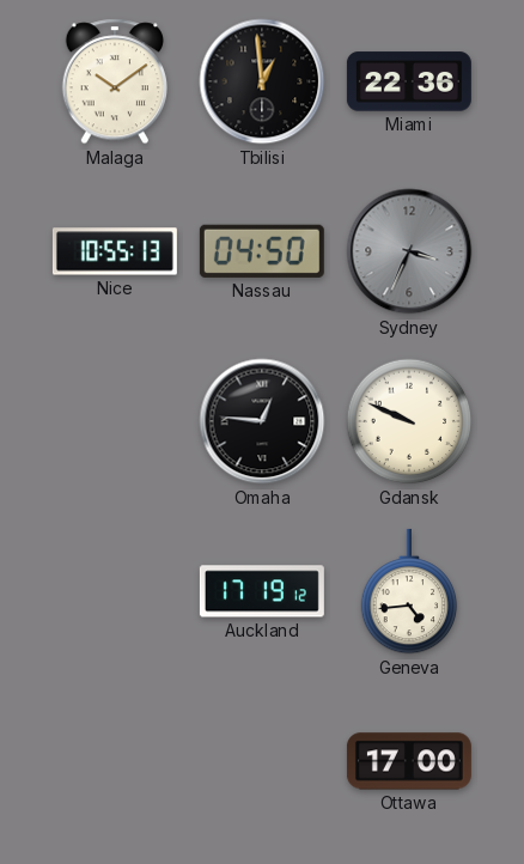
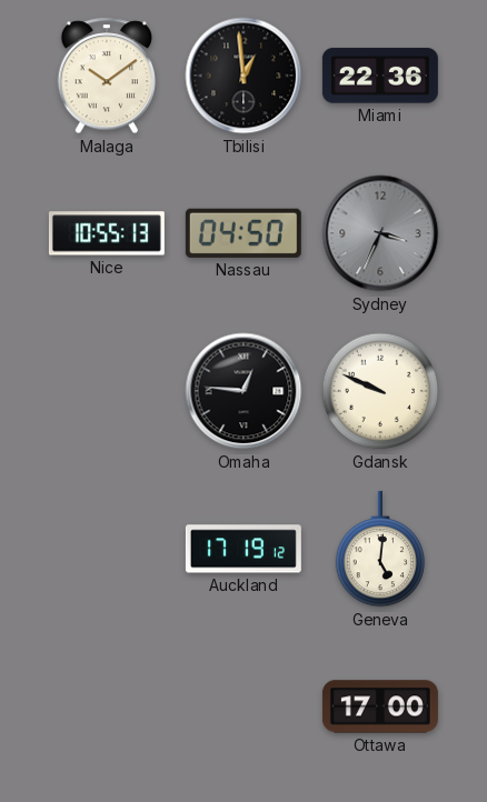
Geneva: 4:44 -> 5:01 (380, 549)
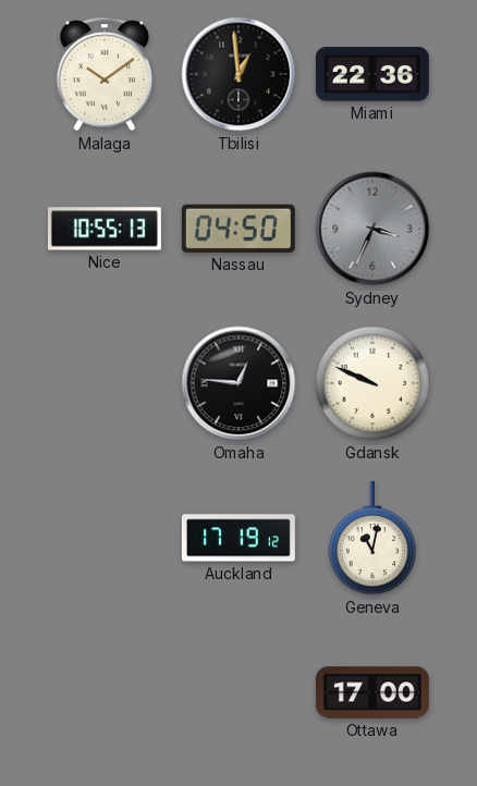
Geneva: 5:01 -> 11:02 (372, 538)
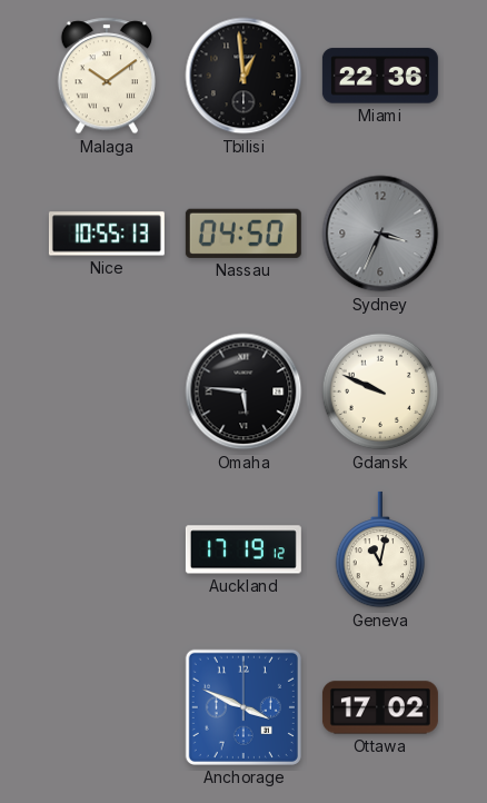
Omaha: 12:46 -> 5:46 (244, 391)
Anchorage: none -> 3:49 (244, 707)
Ottawa: 17:00 -> 17:02 (380, 707)
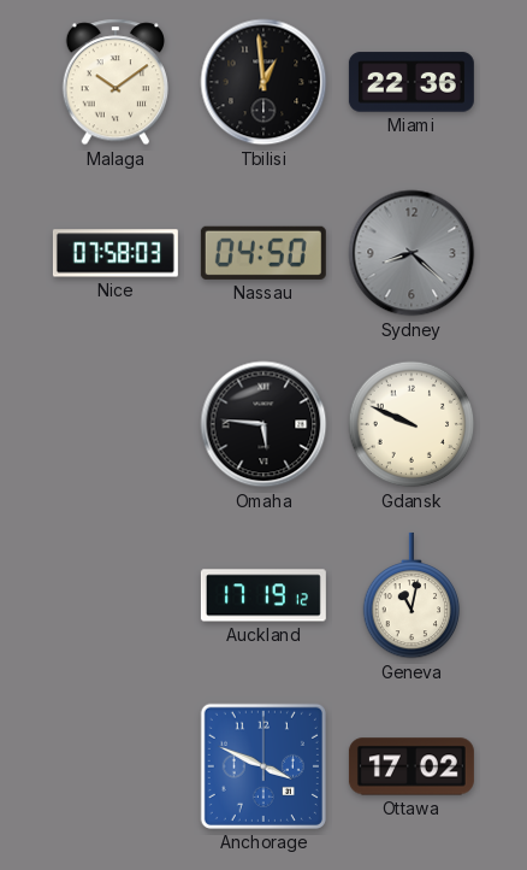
Nice: 10:55 -> 07:58 (116, 253)
Sydney: 3:34 -> 8:22 (411, 253)
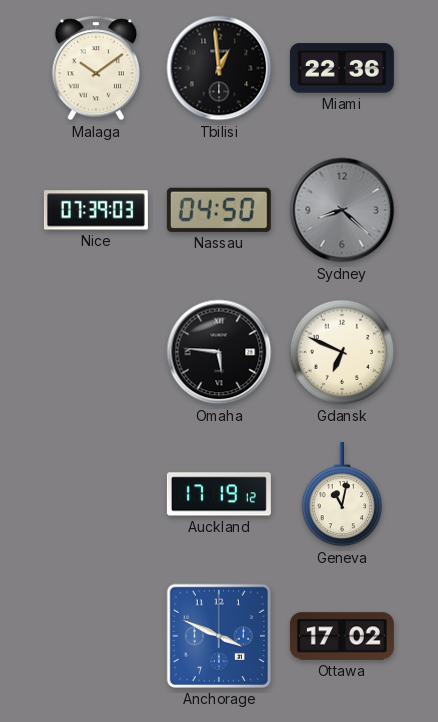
Nice: 07:58 -> 07:39 (96, 210)
Gdansk: 9:49 -> 6:49 (342, 352)
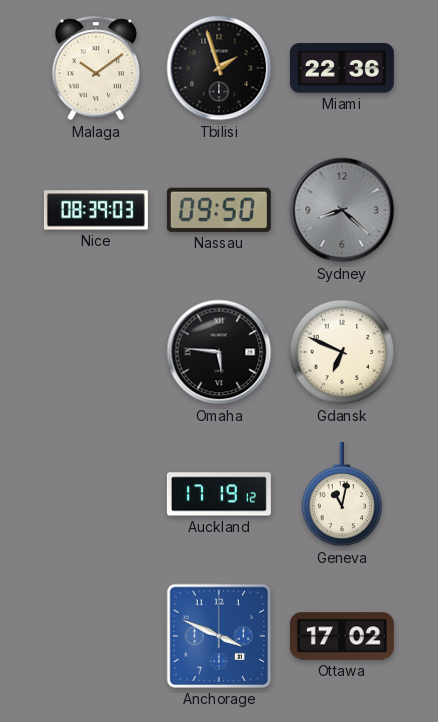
Tbilisi: 12:59 -> 1:57 (219, 68)
Nice: 07:39 -> 08:39 (96, 210)
Nassau: 04:50 -> 09:50 (219, 210)
